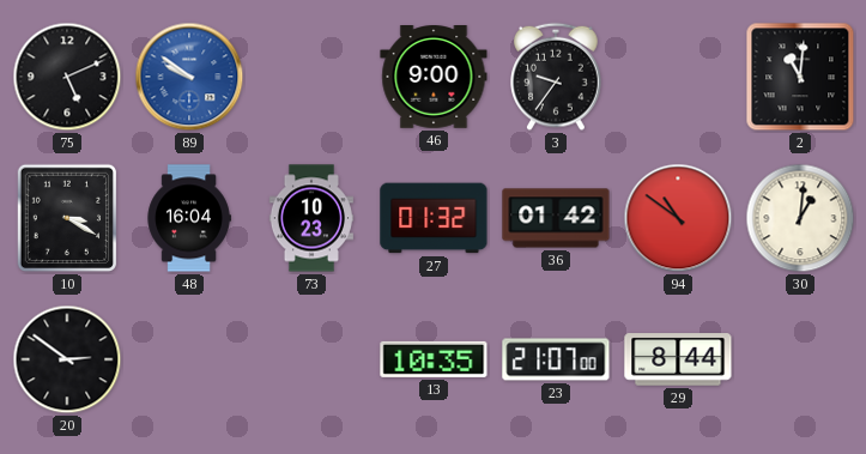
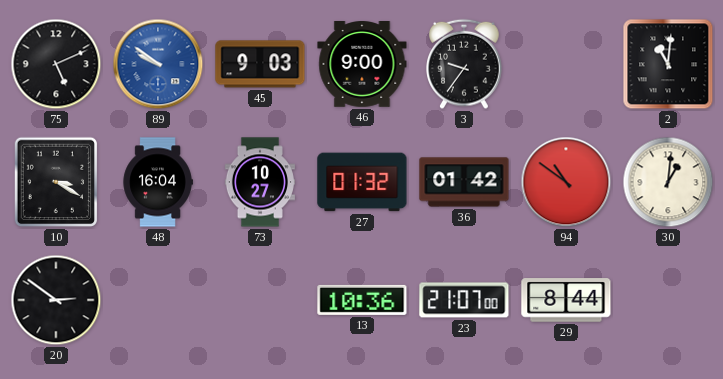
45: none -> 9:03 (260, 64)
73: 10:23 -> 10:27 (260, 182)
13: 10:35 -> 10:36 (362, 300)
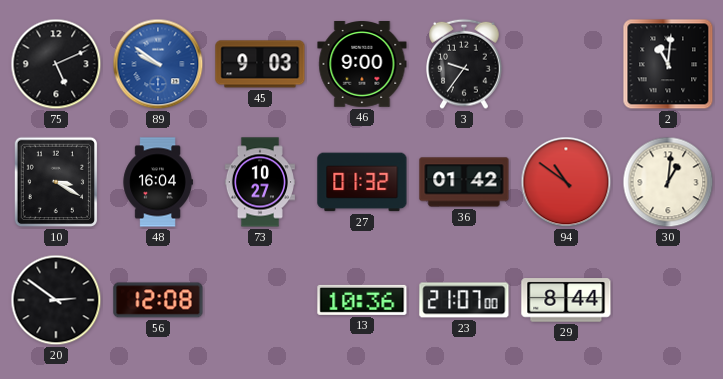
56: none -> 12:08 (158, 300)
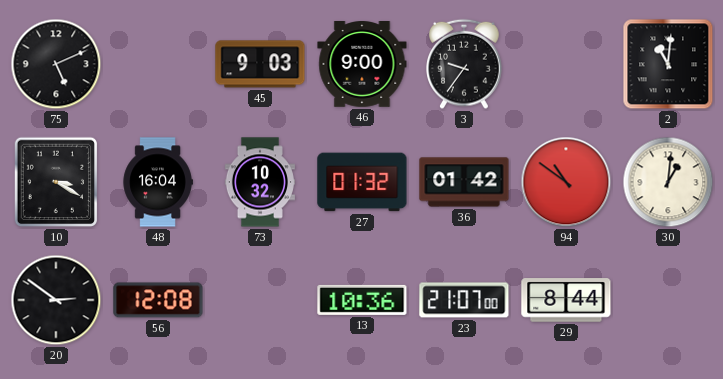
89: 9:51 -> none (158, 64)
73: 10:27 -> 10:32 (260, 182)
